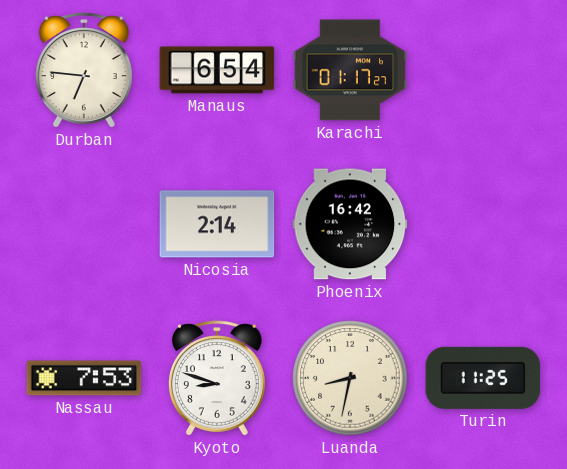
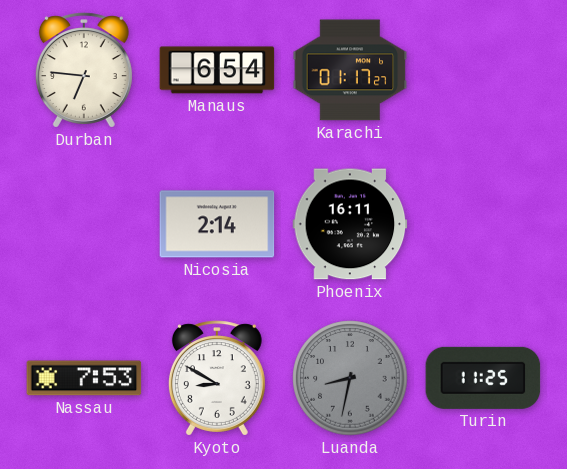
Phoenix: 16:42 -> 16:11 (350, 224)
Kyoto: 8:48 -> 8:50 (217, 378)
Luanda dial: cream -> grey (350, 378)
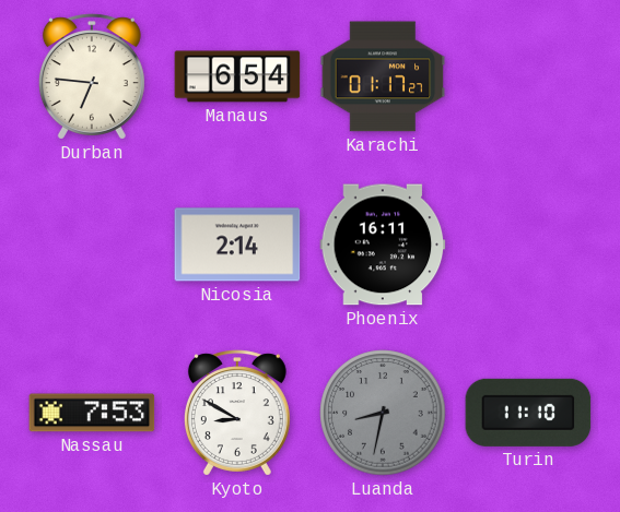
Turin: 11:25 -> 11:10 (528, 413)
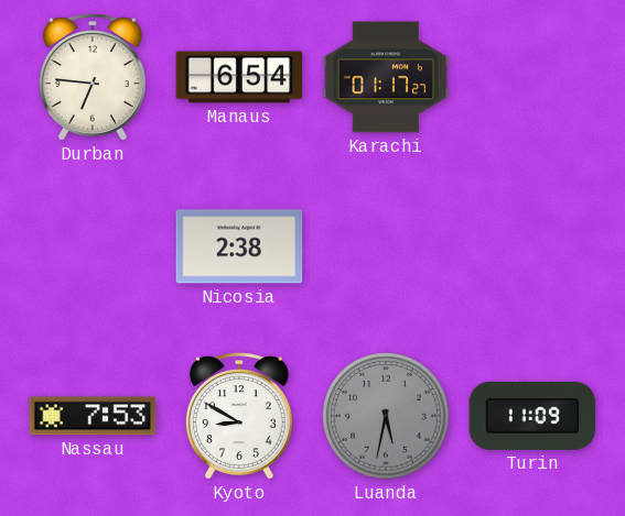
Nicosia: 2:14 -> 2:38 (239, 246)
Phoenix: 16:11 -> none (383, 245)
Luanda: 8:32 -> 5:32 (386, 416)
Turin: 11:10 -> 11:09 (532, 416)
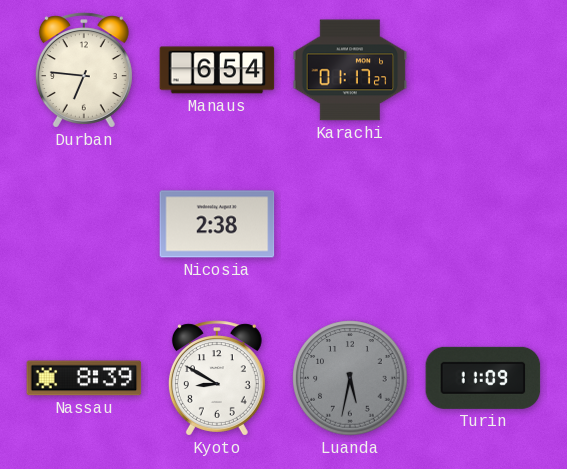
Nassau: 7:53 -> 8:39 (84, 378)
